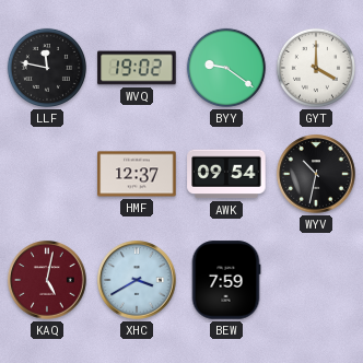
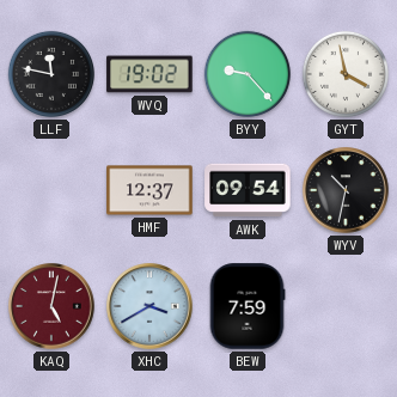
BYY: 9:21 -> 9:23 (248, 74)
GYT: 4:00 -> 3:58 (346, 74)
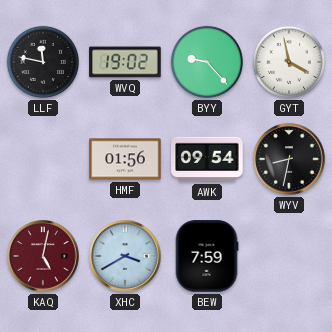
HMF: 12:37 -> 01:56 (125, 159)
WYV: 10:32 -> 8:32 (289, 159)
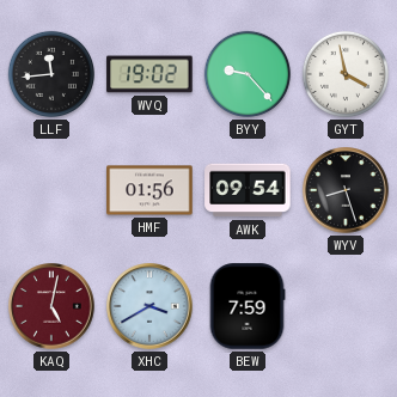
LLF: 11:47 -> 11:44 (51, 74)
WYV: 8:32 -> 8:27 (346, 190)
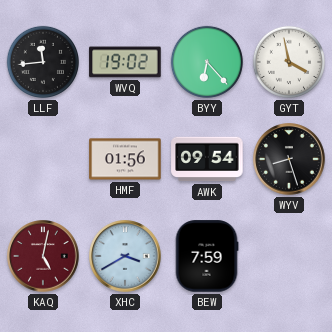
BYY: 9:23 -> 6:23 (207, 62)
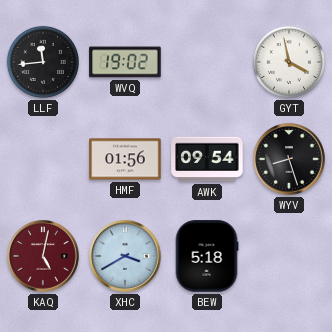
BYY: 6:23 -> none (207, 62)
BEW: 7:59 -> 5:18 (207, 256)
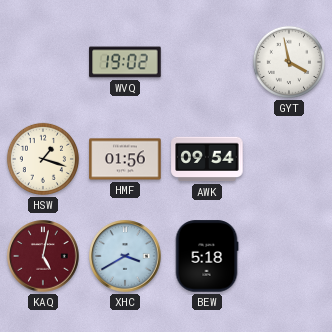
LLF: 11:44 -> none (43, 62)
HSW: none -> 1:18 (43, 159)
WYV: 8:27 -> none (289, 159)
